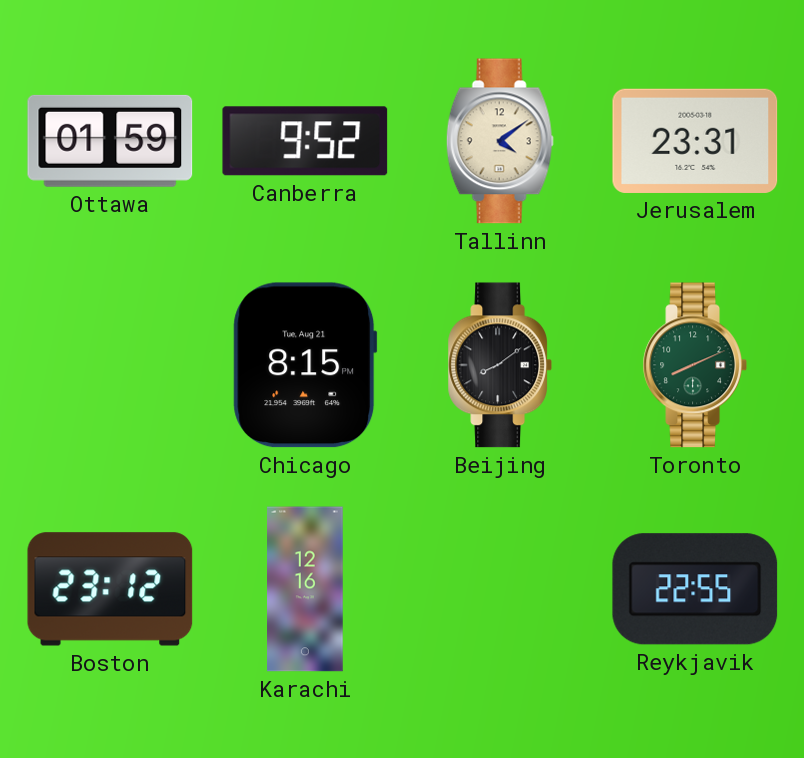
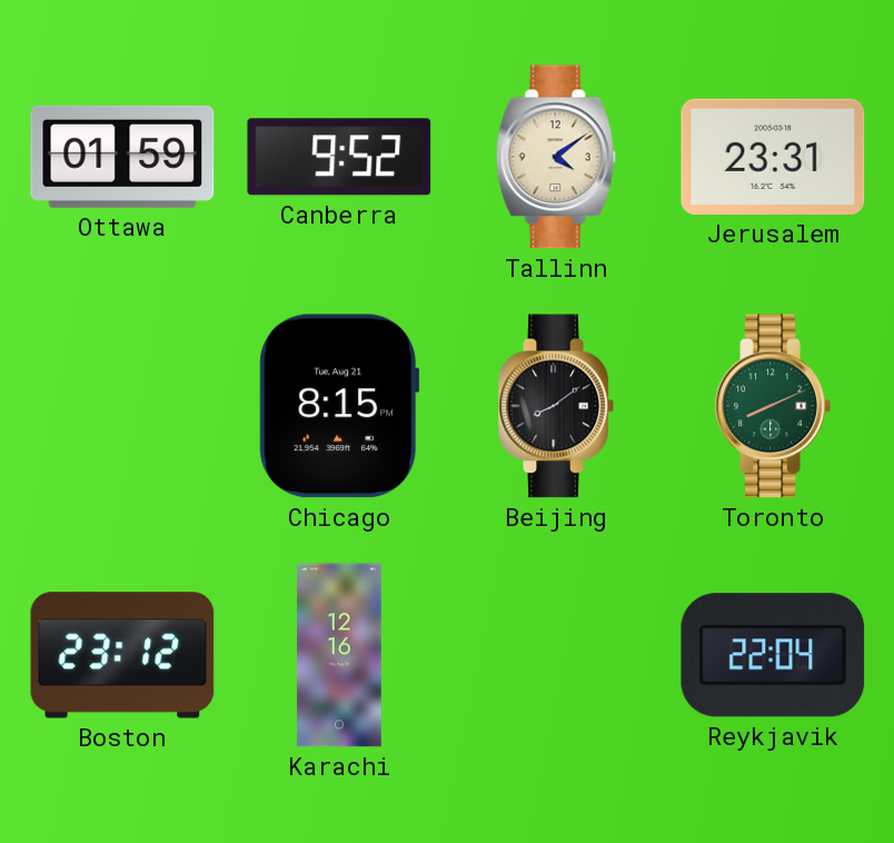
Reykjavik: 22:55 -> 22:04 (773, 655)
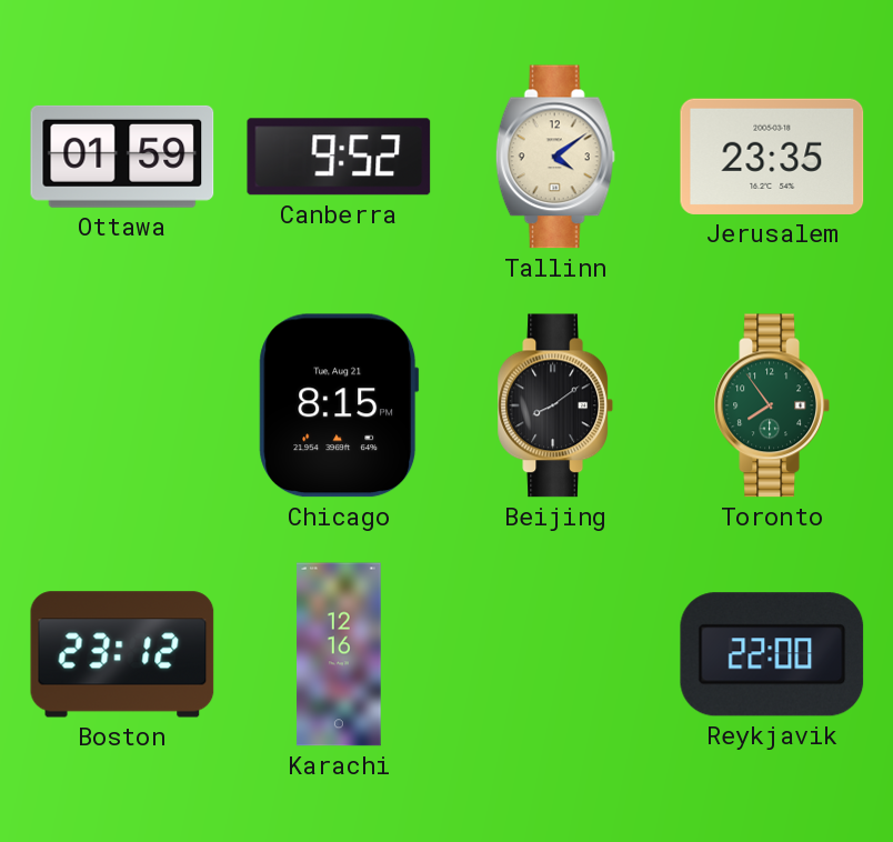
Jerusalem: 23:31 -> 23:35 (772, 157)
Toronto: 8:11 -> 7:54 (772, 405)
Reykjavik: 22:04 -> 22:00 (772, 654)
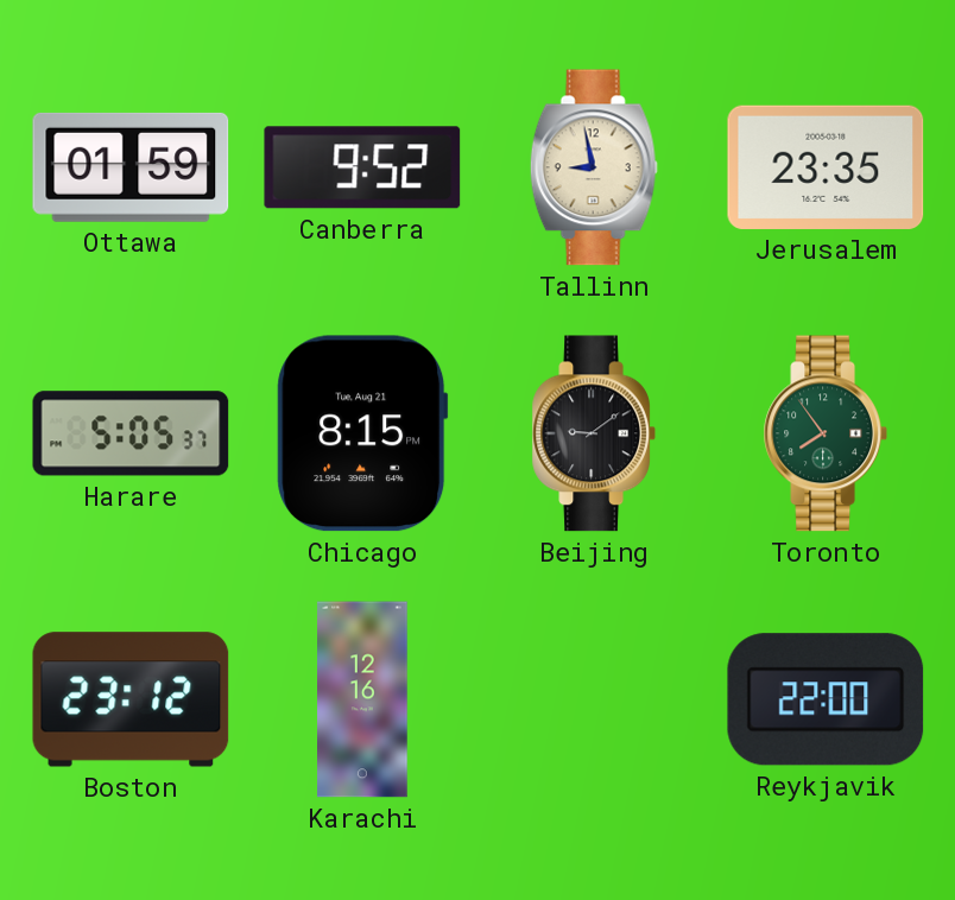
Tallinn: 4:09 -> 8:58 (594, 167)
Harare: none -> 5:05 (131, 433)
Beijing: 8:09 -> 9:09 (594, 433)
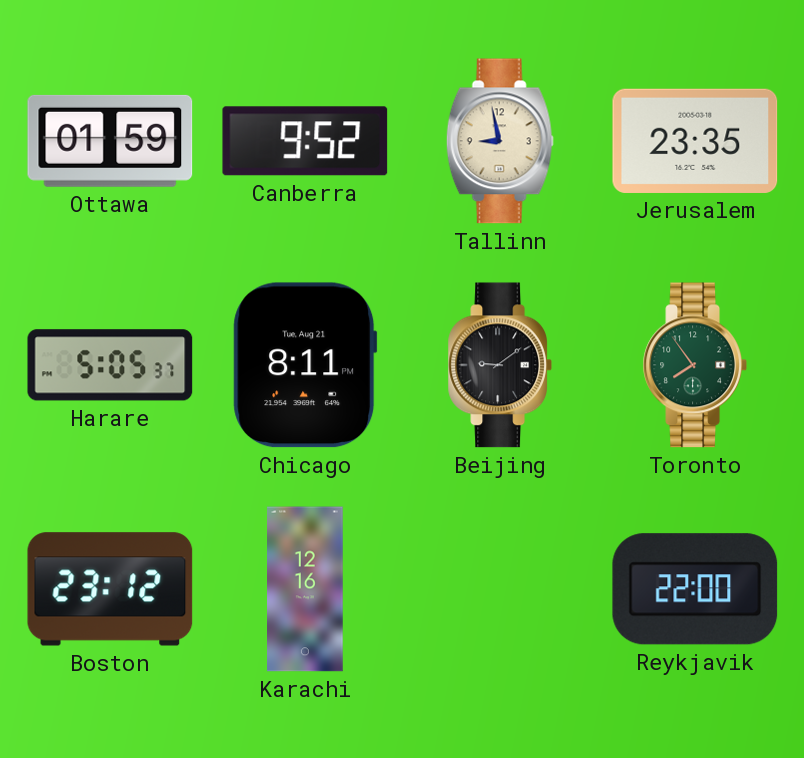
Chicago: 8:15 -> 8:11 (305, 365)
